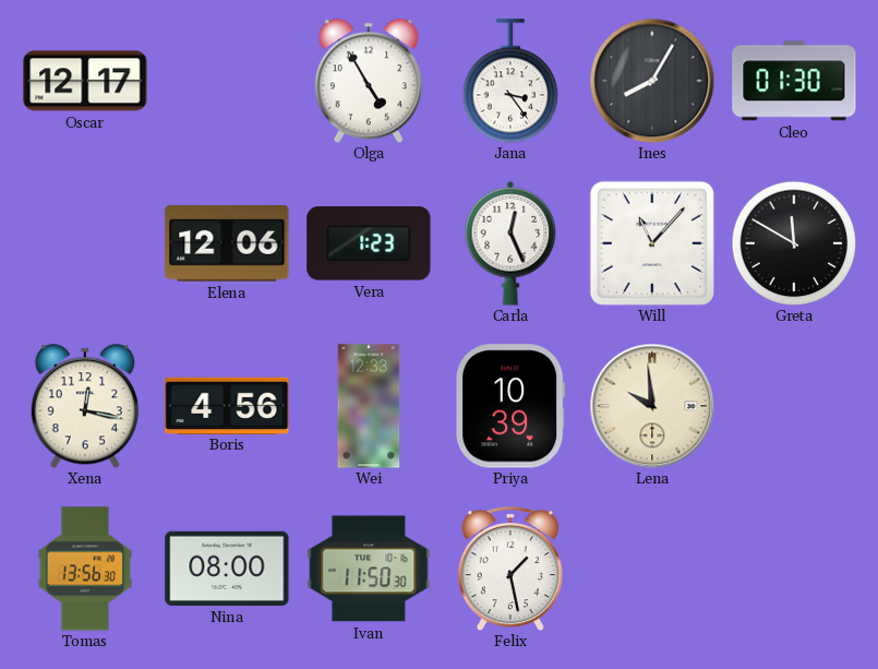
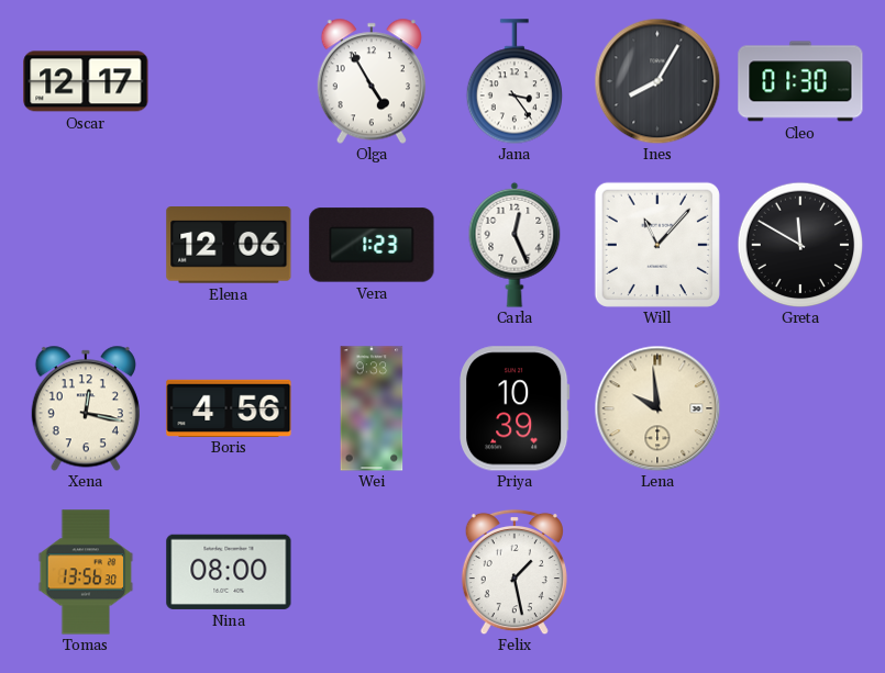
Wei: 12:33 -> 9:33 (372, 408)
Ivan: 11:50 -> none (369, 569)
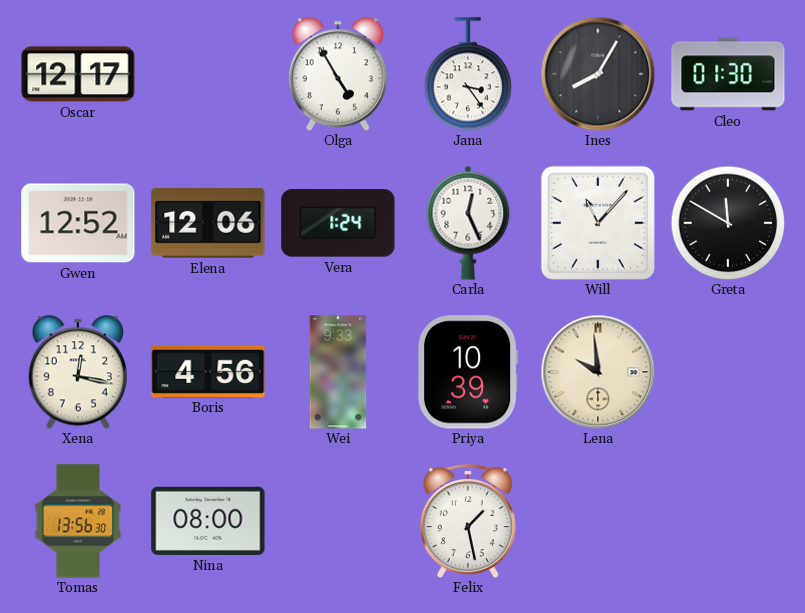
Gwen: none -> 12:52 (78, 223)
Vera: 1:23 -> 1:24 (338, 223)
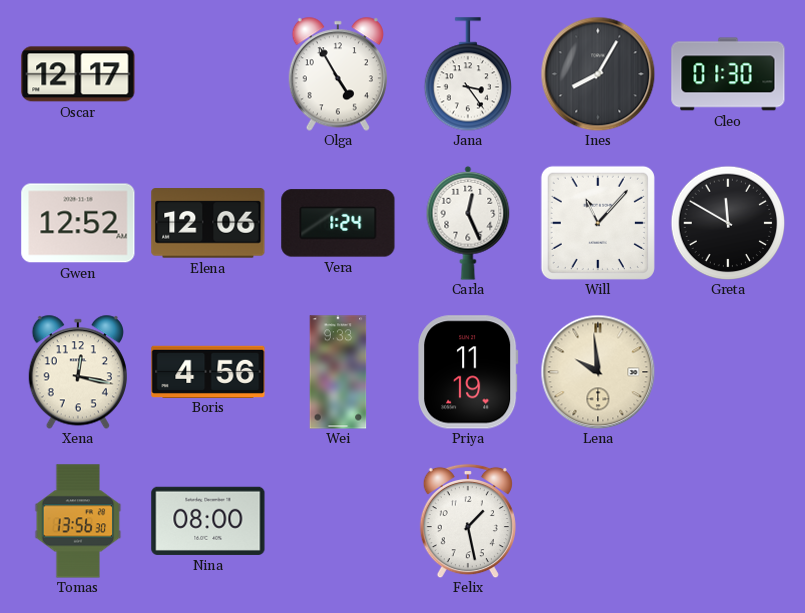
Priya: 10:39 -> 11:19 (468, 372)
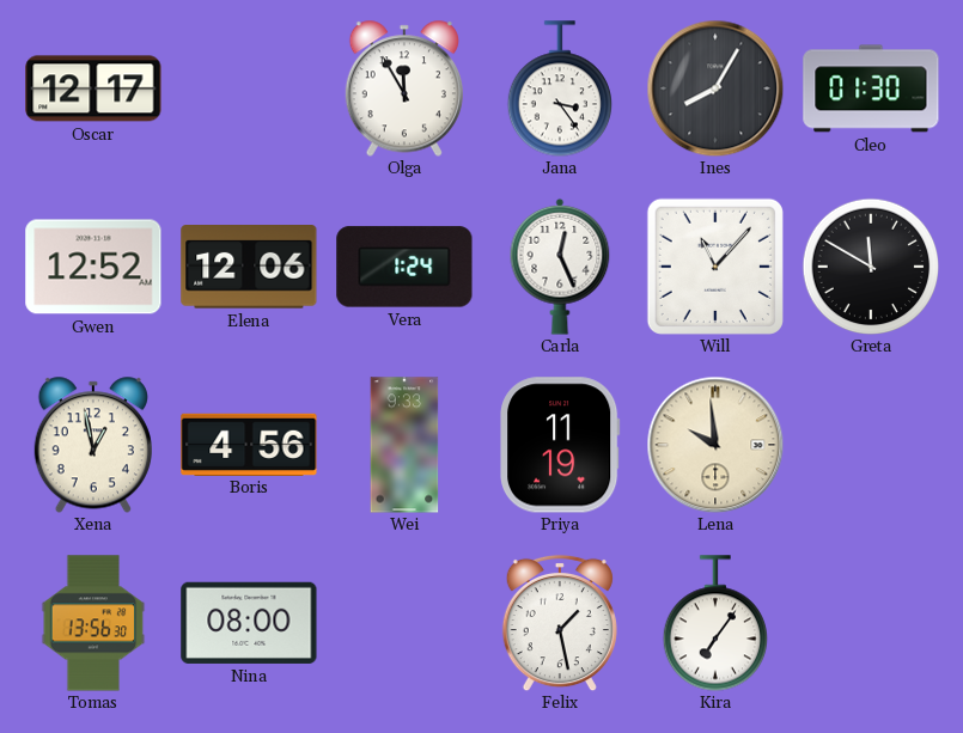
Olga: 4:55 -> 11:55 (404, 88)
Xena: 12:17 -> 12:58 (93, 445)
Kira: none -> 7:06 (714, 623)
